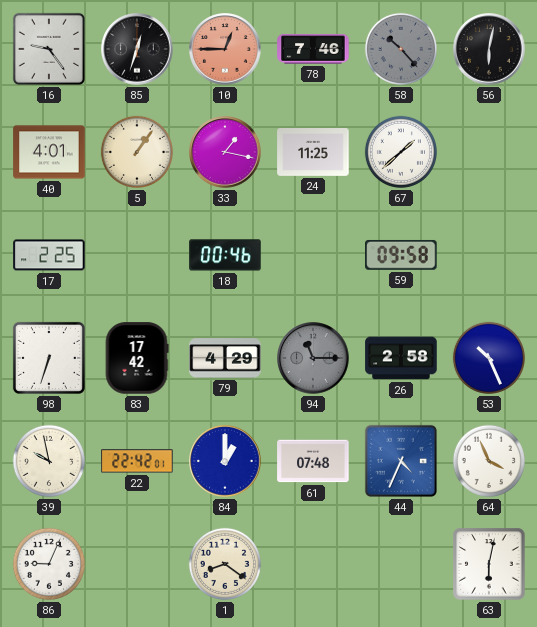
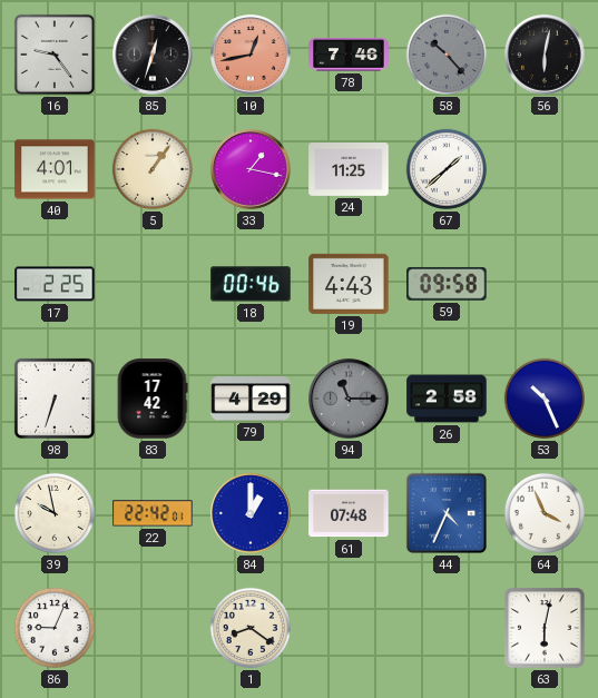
10: 12:45 -> 12:43 (251, 55)
19: none -> 4:43 (349, 284)
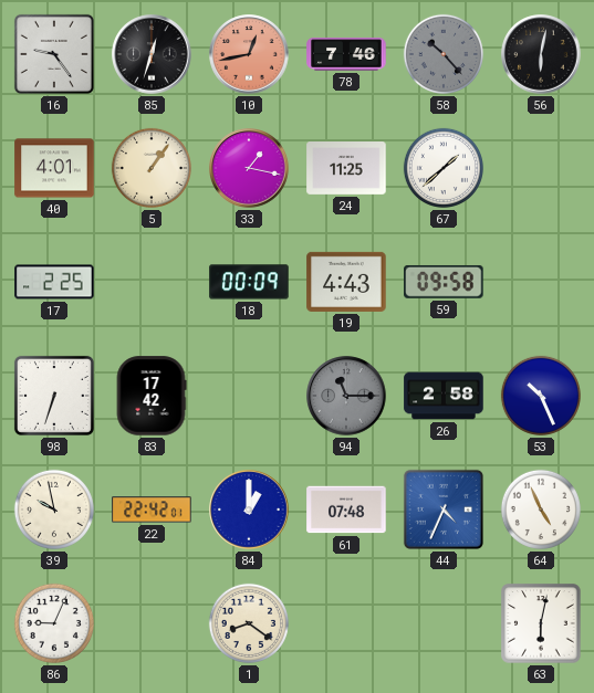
18: 00:46 -> 00:09 (249, 282)
79: 4:29 -> none (251, 399)
64: 3:56 -> 4:56 (541, 510)
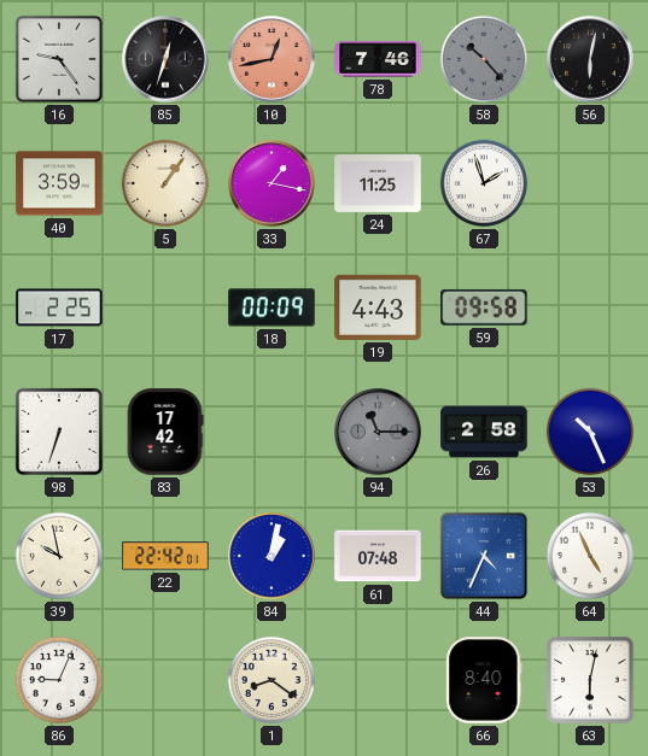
40: 4:01 -> 3:59 (59, 183)
67: 1:38 -> 1:57 (484, 183)
84: 1:00 -> 1:02 (272, 556)
66: none -> 8:40 (484, 680)
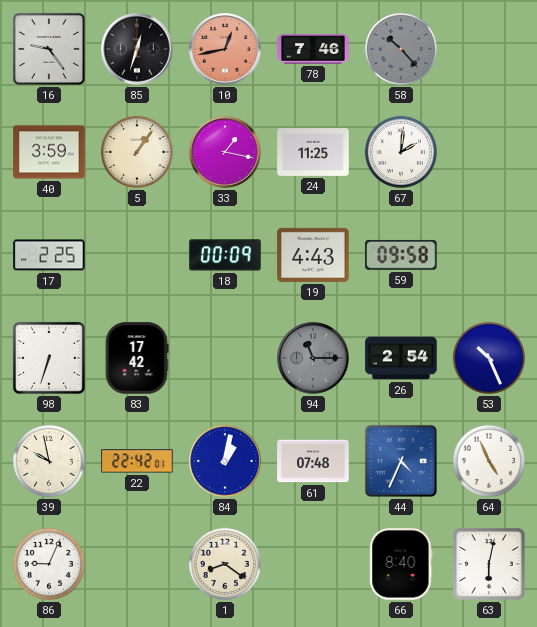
56: 6:02 -> none (590, 59)
67: 1:57 -> 2:01 (401, 152)
26: 2:58 -> 2:54 (401, 358)
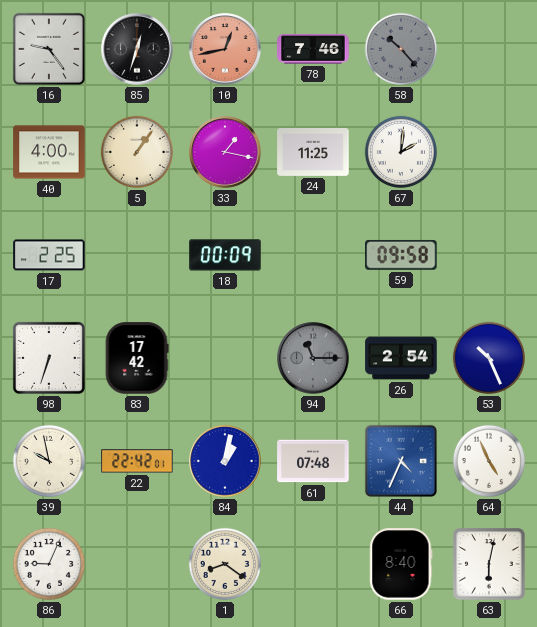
40: 3:59 -> 4:00 (49, 152)
19: 4:43 -> none (313, 255)
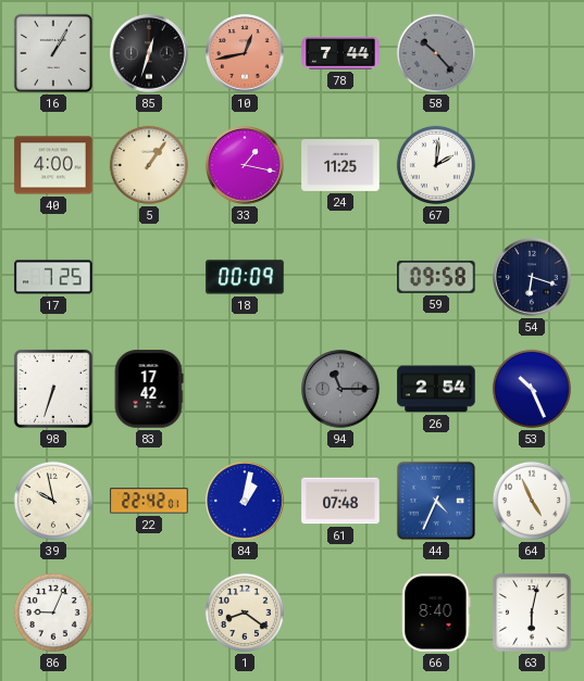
16: 9:24 -> 1:05 (53, 53)
78: 7:46 -> 7:44 (340, 53)
17: 2:25 -> 7:25 (53, 277)
54: none -> 6:18 (532, 277)
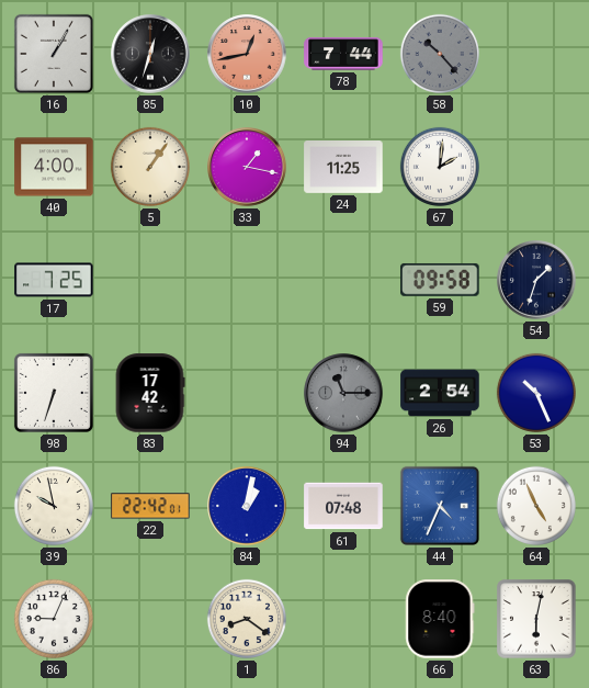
18: 00:09 -> none (245, 277)
54: 6:18 -> 1:33 (536, 280)
